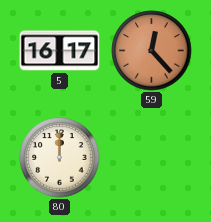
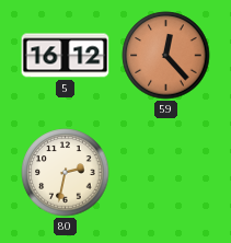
5: 16:17 -> 16:12 (66, 56)
80: 12:00 -> 2:32 (66, 173)
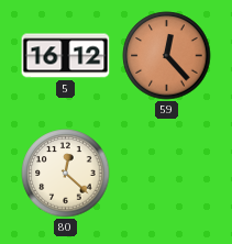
80: 2:32 -> 12:22 (66, 174)
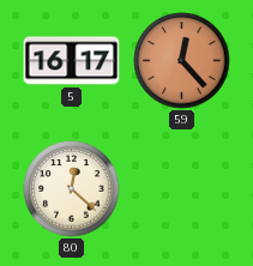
5: 16:12 -> 16:17 (72, 61)
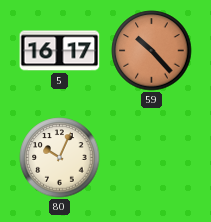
59: 12:23 -> 10:23 (152, 51)
80: 12:22 -> 10:04 (60, 158)
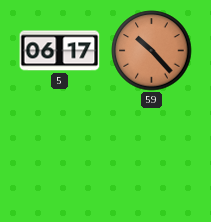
5: 16:17 -> 06:17 (60, 51)
80: 10:04 -> none (60, 158)
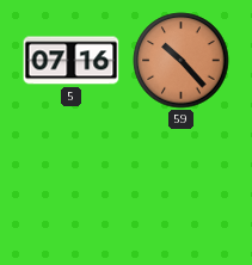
5: 06:17 -> 07:16 (72, 61)
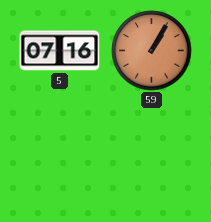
59: 10:23 -> 1:05 (152, 51)
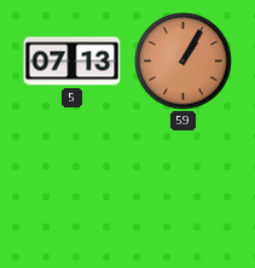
5: 07:16 -> 07:13 (73, 62)
